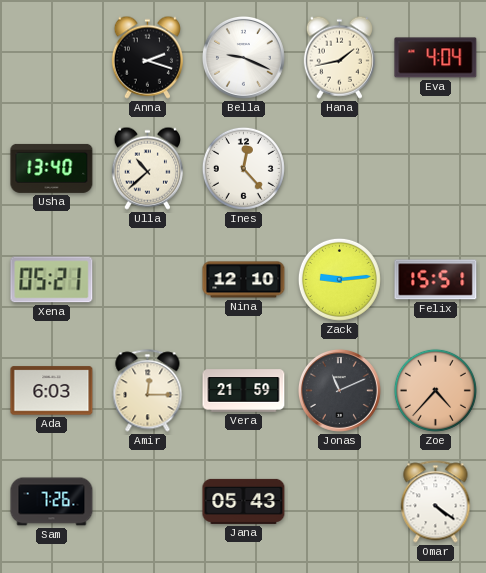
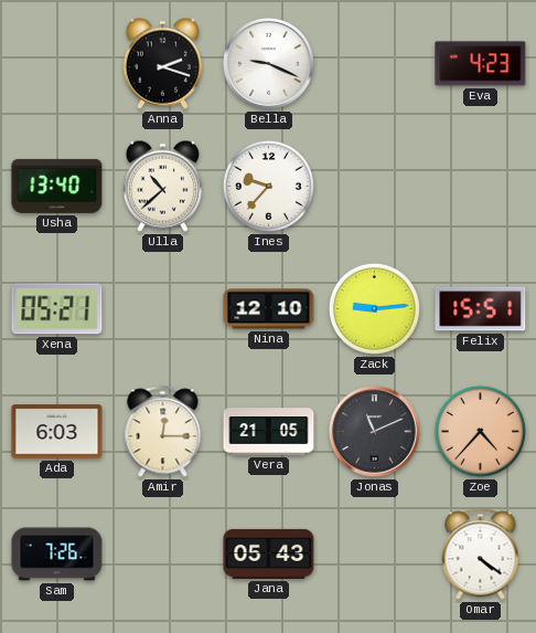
Hana: 1:43 -> none (339, 57)
Eva: 4:04 -> 4:23 (481, 64)
Ines: 12:23 -> 9:37 (268, 186)
Vera: 21:59 -> 21:05 (269, 432)
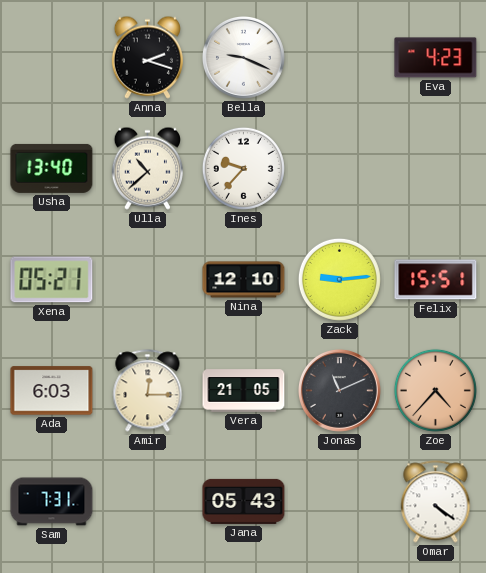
Sam: 7:26 -> 7:31 (52, 502)
